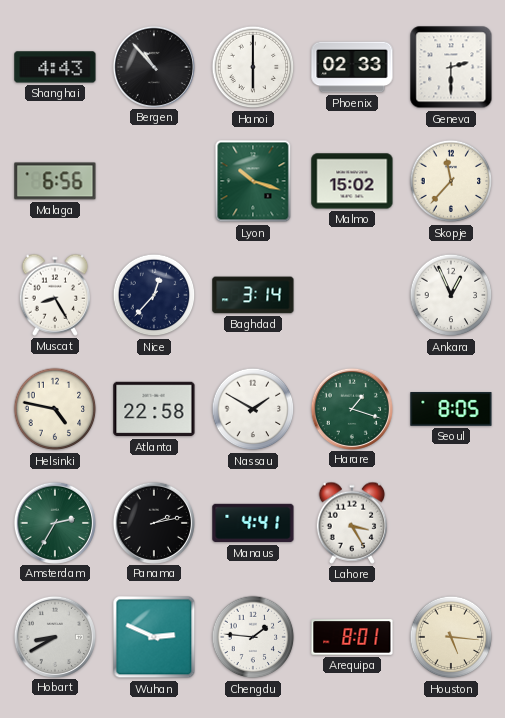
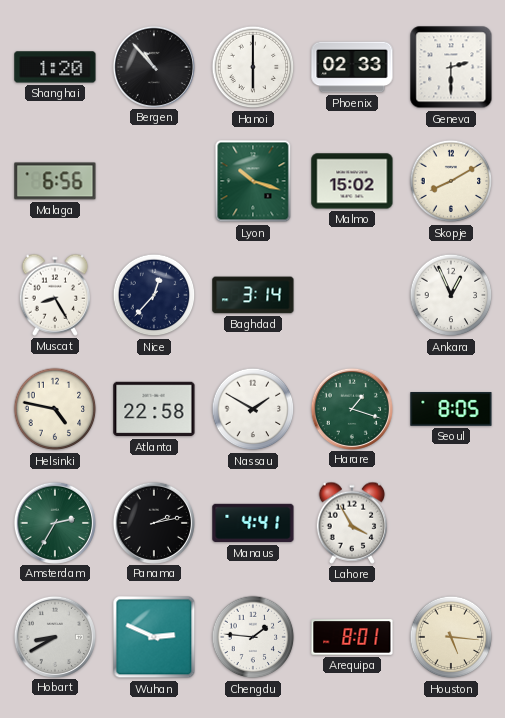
Shanghai: 4:43 -> 1:20 (55, 67)
Skopje: 11:37 -> 8:10 (451, 181)
Lahore: 3:25 -> 3:55 (352, 523)
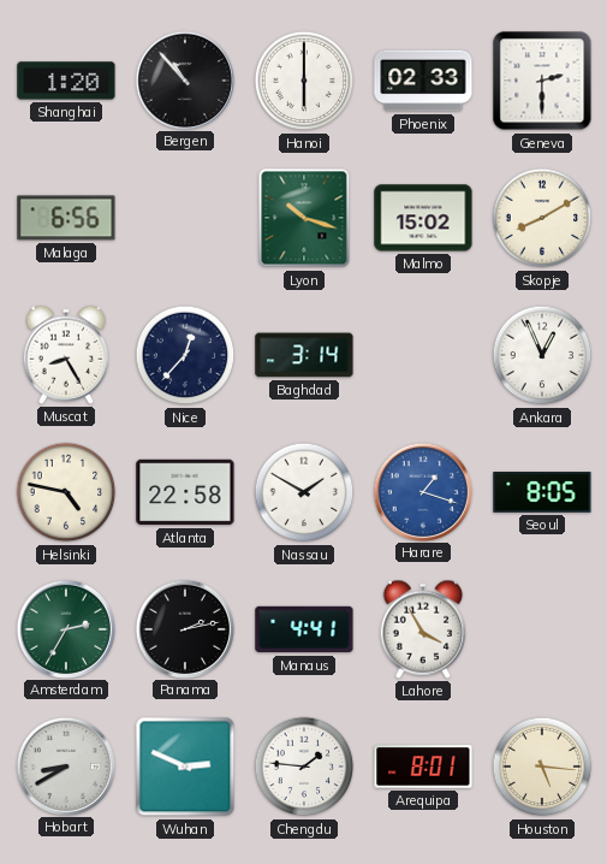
Harare dial: green -> blue (422, 491)
